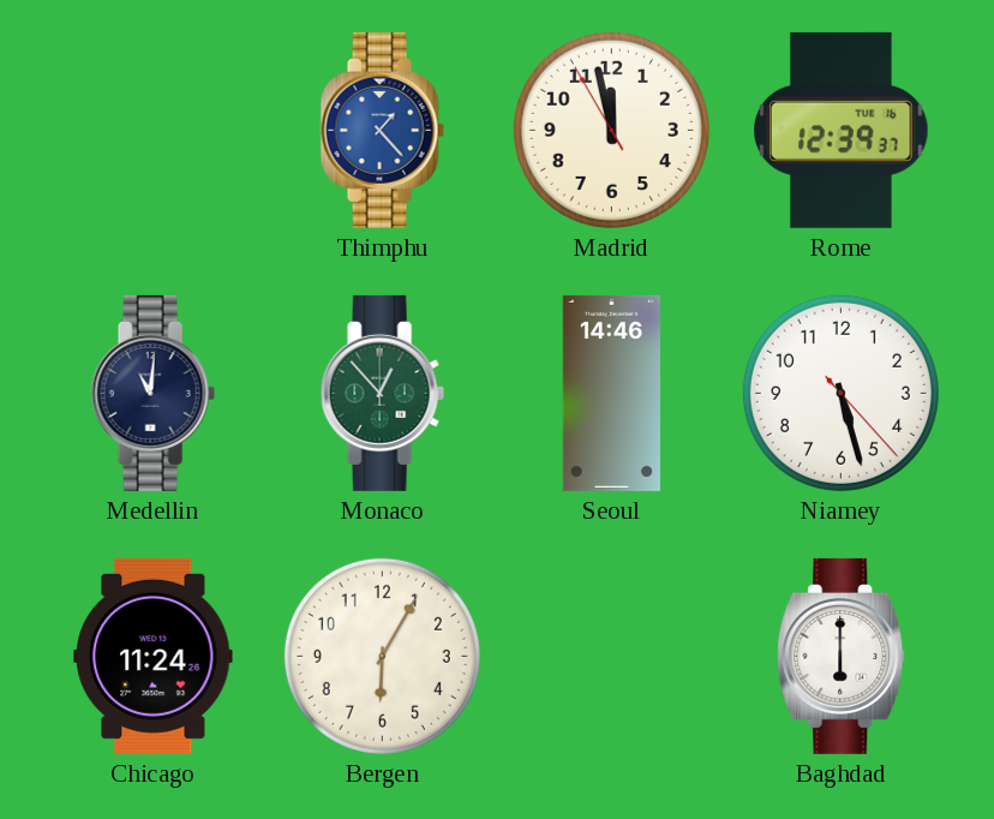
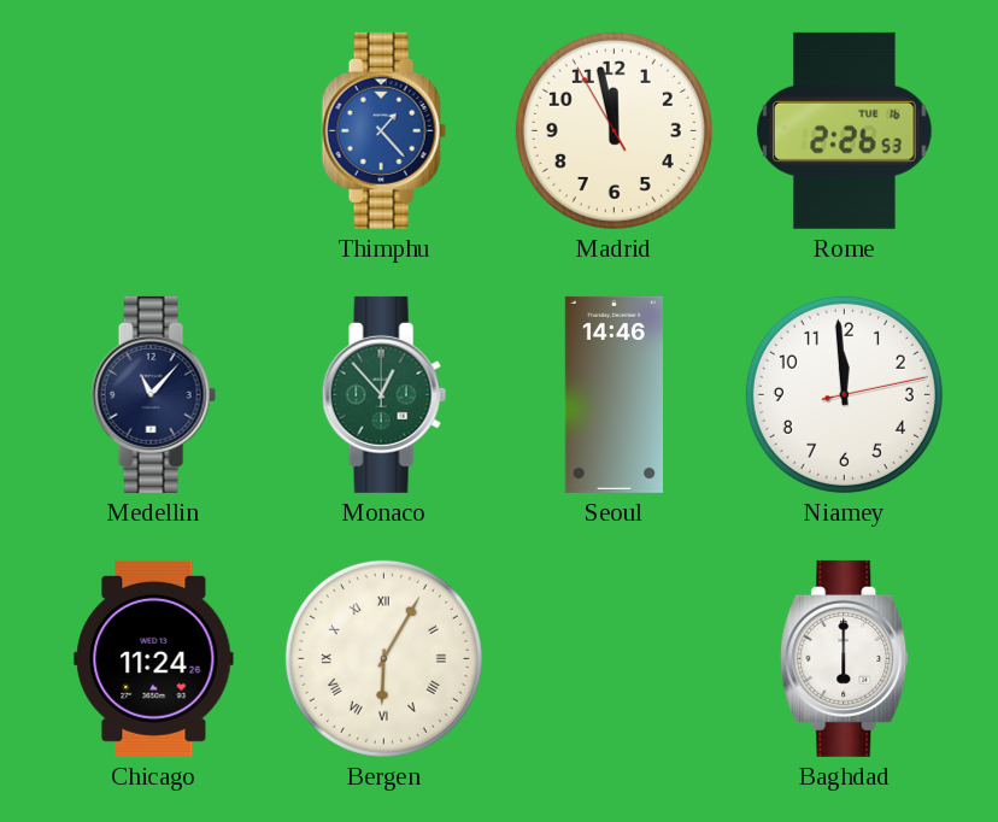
Rome: 12:39 -> 2:26 (845, 130)
Medellin: 11:01 -> 11:07 (153, 394)
Niamey: 5:27 -> 11:59 (844, 394)
Bergen numerals: Arabic -> Roman (383, 658)
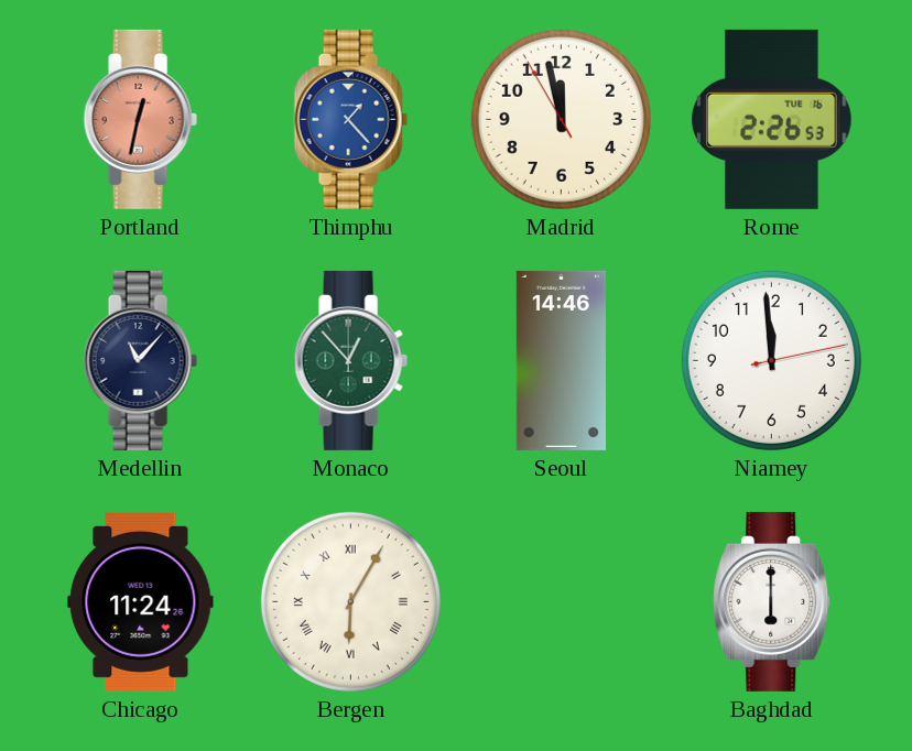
Portland: none -> 12:32 (140, 119)
